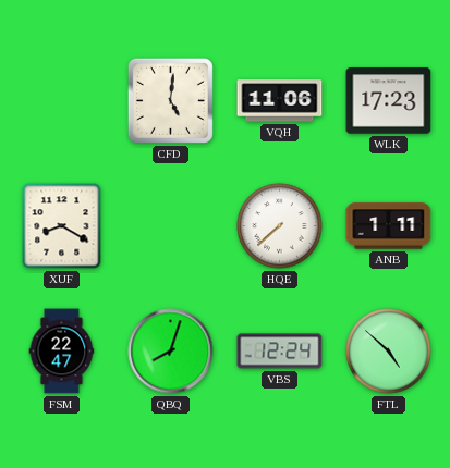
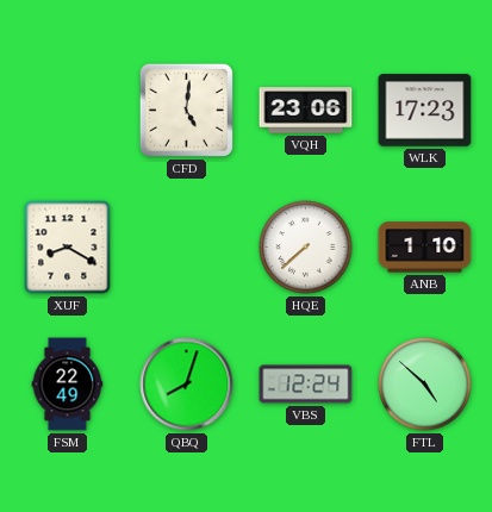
VQH: 11:06 -> 23:06 (306, 111)
ANB: 1:11 -> 1:10 (425, 248)
FSM: 22:47 -> 22:49 (68, 385)
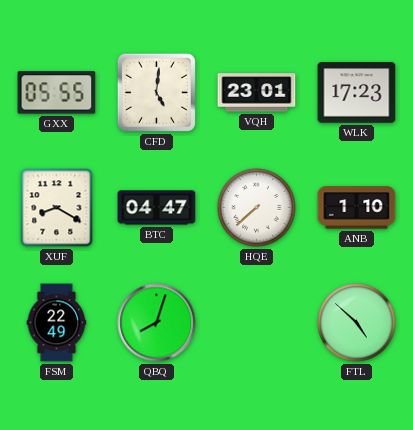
GXX: none -> 05:55 (57, 93)
VQH: 23:06 -> 23:01 (257, 93)
BTC: none -> 04:47 (157, 208)
VBS: 12:24 -> none (306, 385)
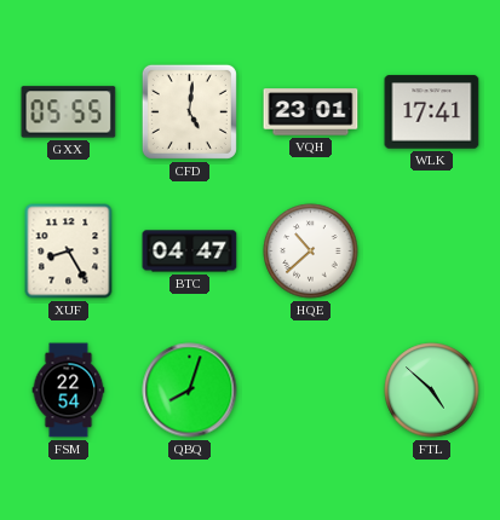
WLK: 17:23 -> 17:41 (432, 112)
XUF: 8:20 -> 8:25 (69, 252)
HQE: 7:38 -> 10:38 (311, 252)
ANB: 1:10 -> none (357, 208)
FSM: 22:49 -> 22:54 (69, 391)
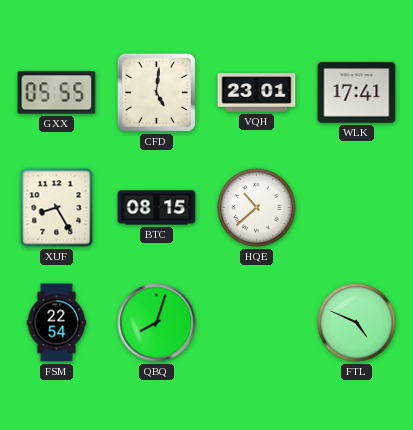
BTC: 04:47 -> 08:15 (157, 208)
FTL: 4:52 -> 4:49 (357, 323)
